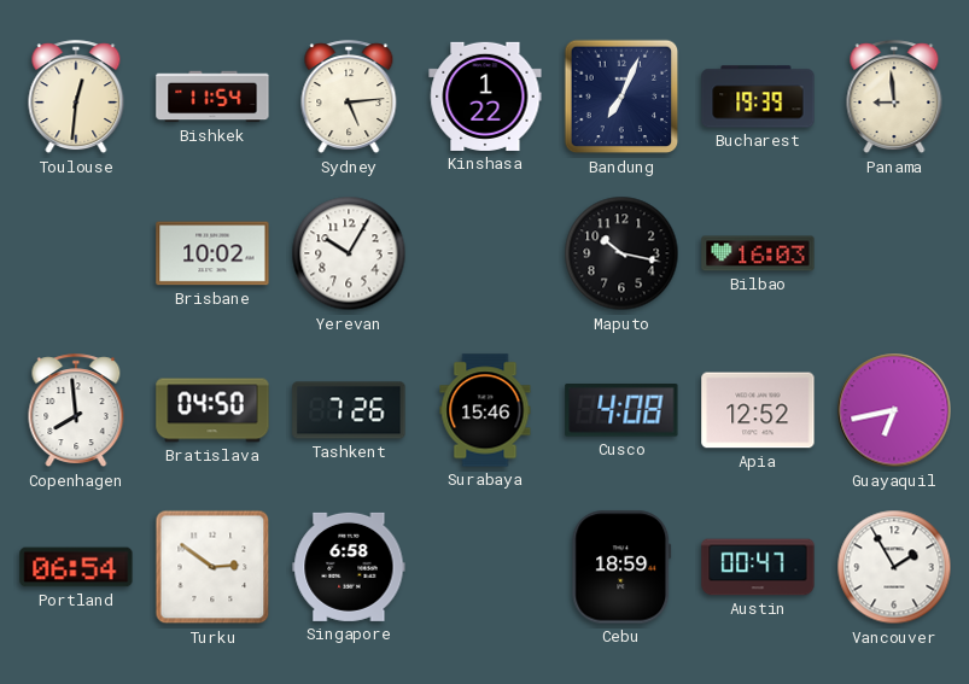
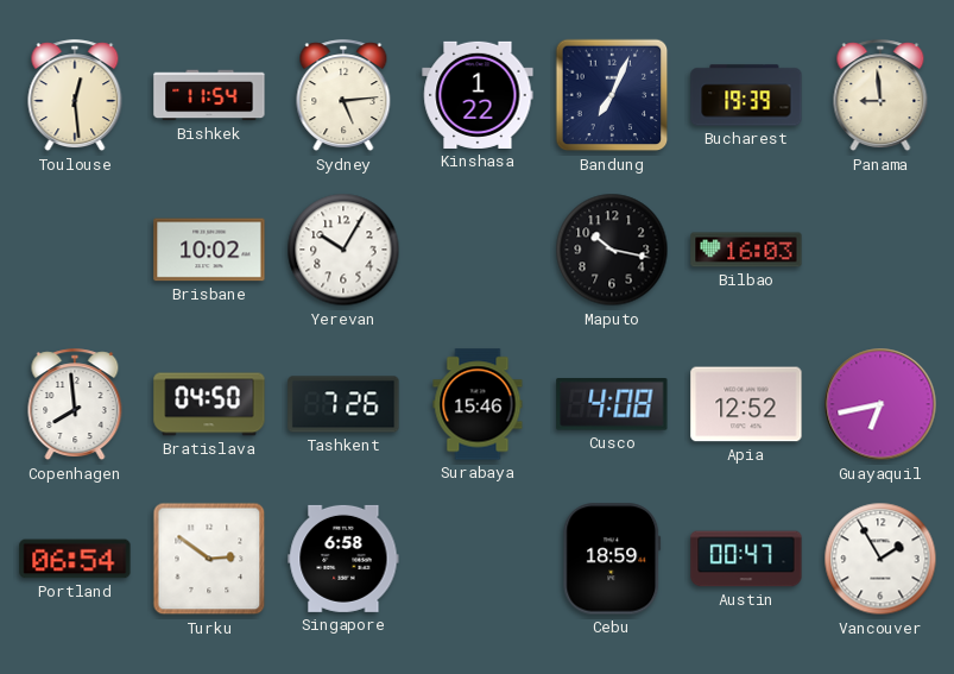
Toulouse: 12:31 -> 12:29 (75, 96)
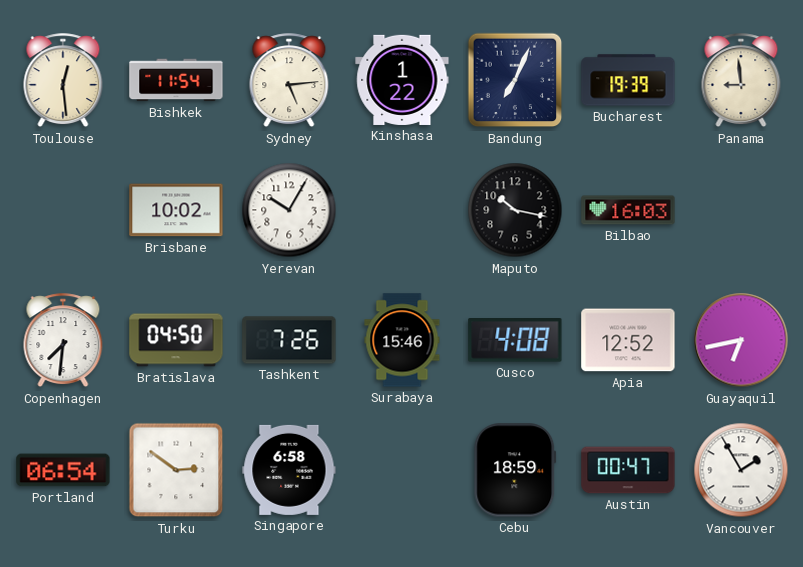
Copenhagen: 7:59 -> 7:31 (63, 341)
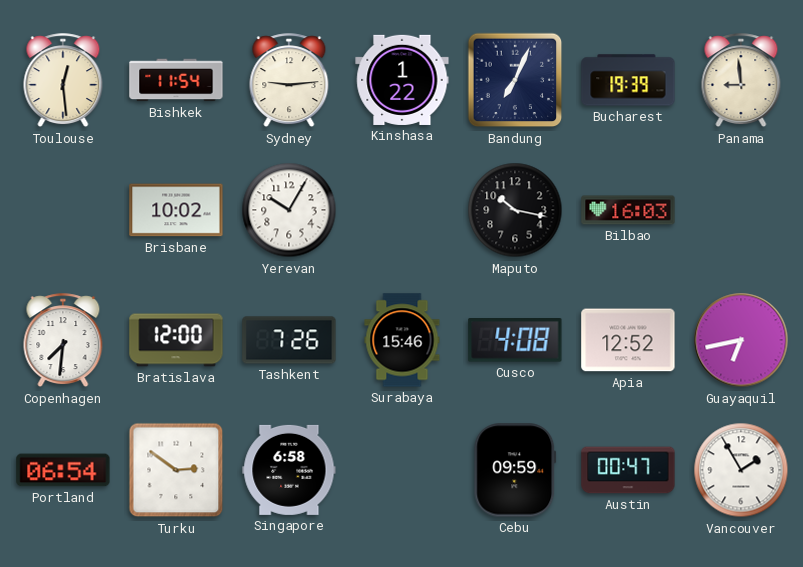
Sydney: 5:14 -> 9:14 (289, 81)
Bratislava: 04:50 -> 12:00 (176, 340)
Cebu: 18:59 -> 09:59 (515, 470)
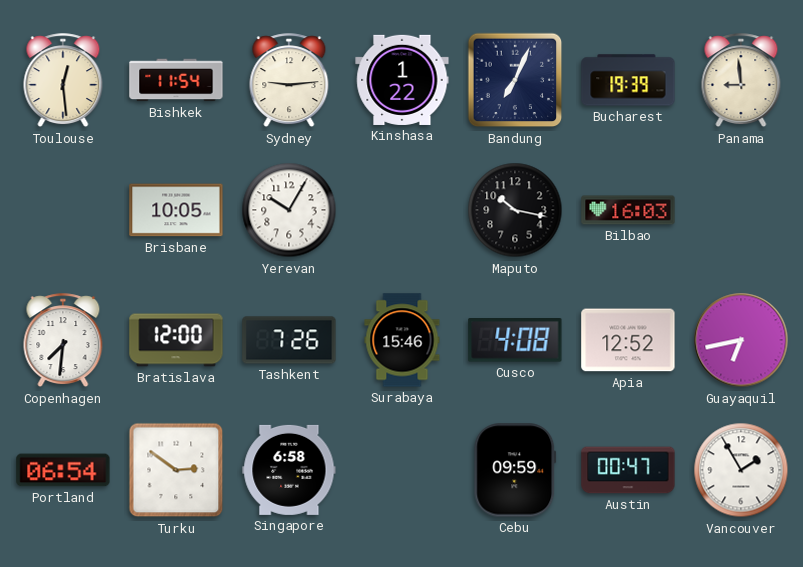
Brisbane: 10:02 -> 10:05 (176, 210)
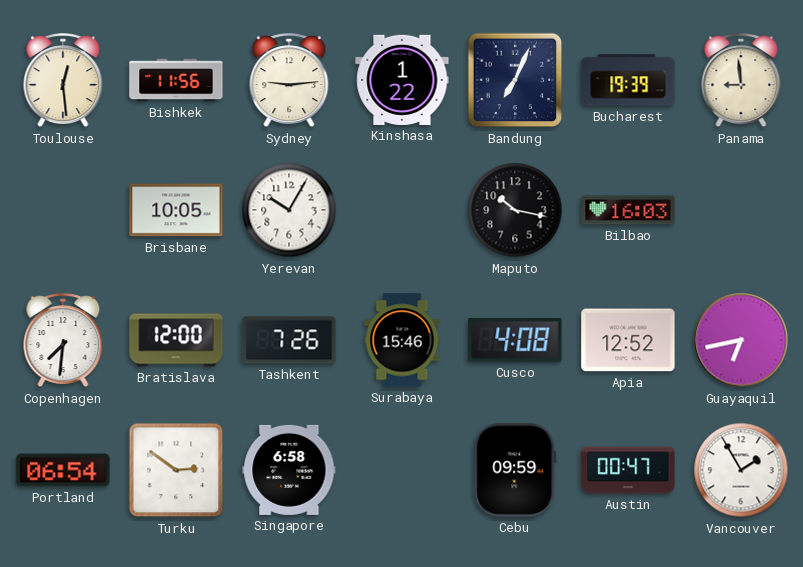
Bishkek: 11:54 -> 11:56 (176, 80)
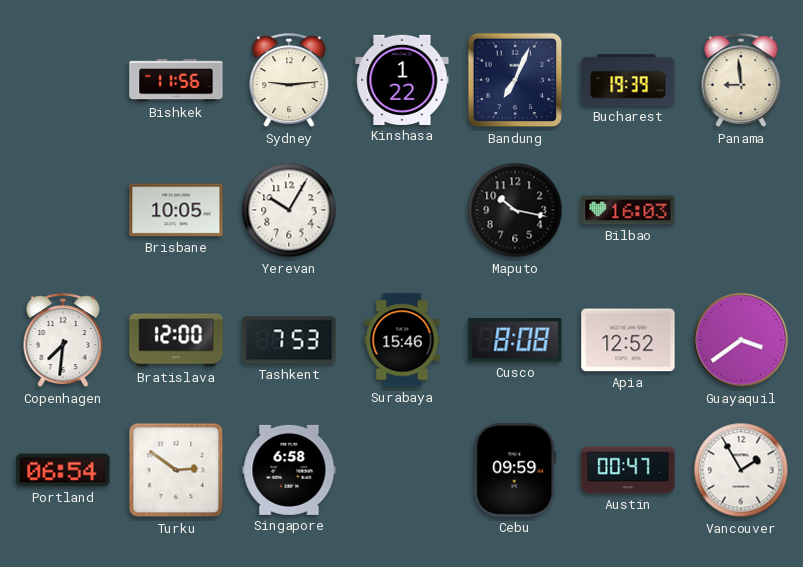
Toulouse: 12:29 -> none (63, 81)
Tashkent: 7:26 -> 7:53 (289, 340)
Cusco: 4:08 -> 8:08 (515, 341)
Guayaquil: 6:43 -> 3:39 (741, 340)
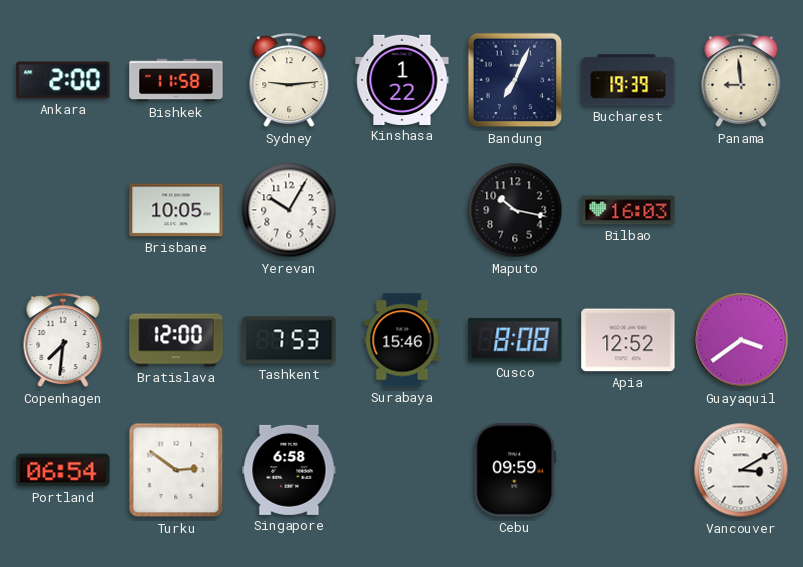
Ankara: none -> 2:00 (63, 80)
Bishkek: 11:56 -> 11:58 (176, 80)
Austin: 00:47 -> none (628, 470)
Vancouver: 1:55 -> 3:10 (741, 470)
